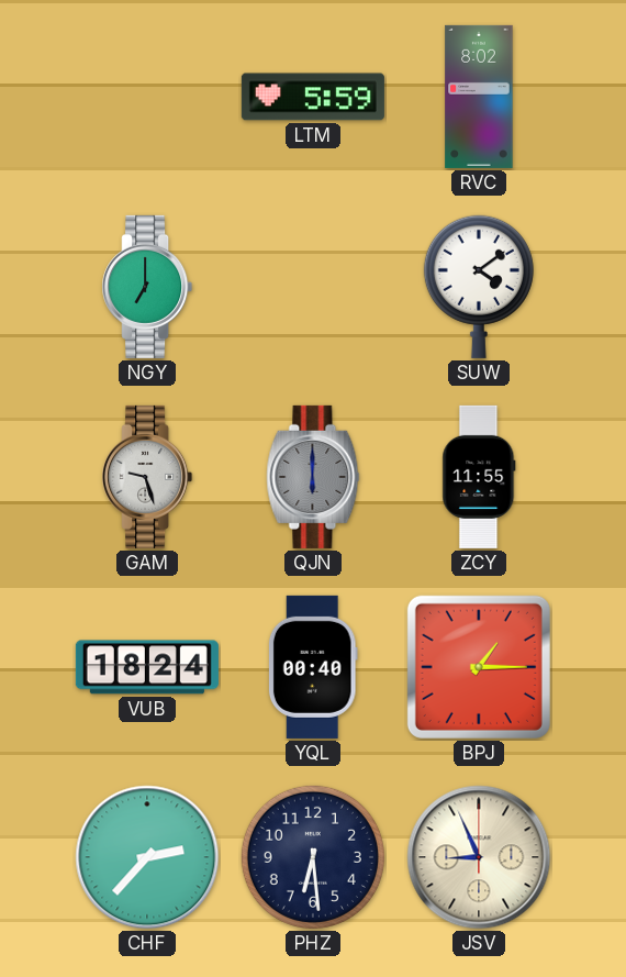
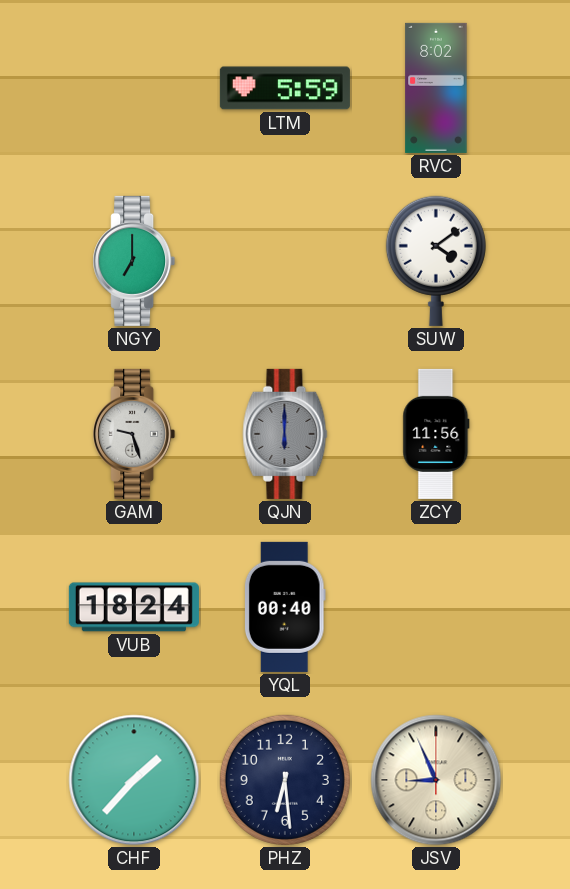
ZCY: 11:55 -> 11:56 (436, 434)
BPJ: 1:15 -> none (479, 667)
CHF: 2:37 -> 1:37 (134, 780)
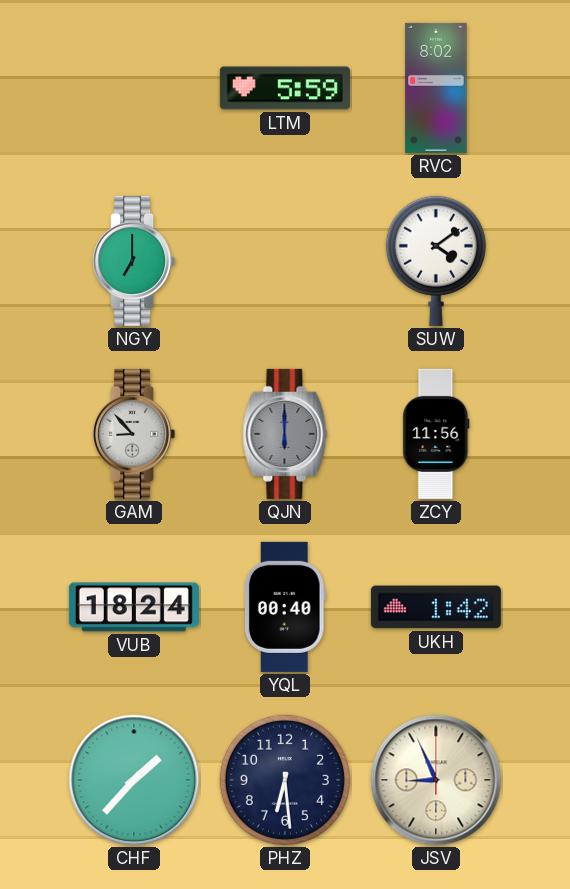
GAM: 9:27 -> 8:53 (134, 434)
UKH: none -> 1:42 (436, 607)
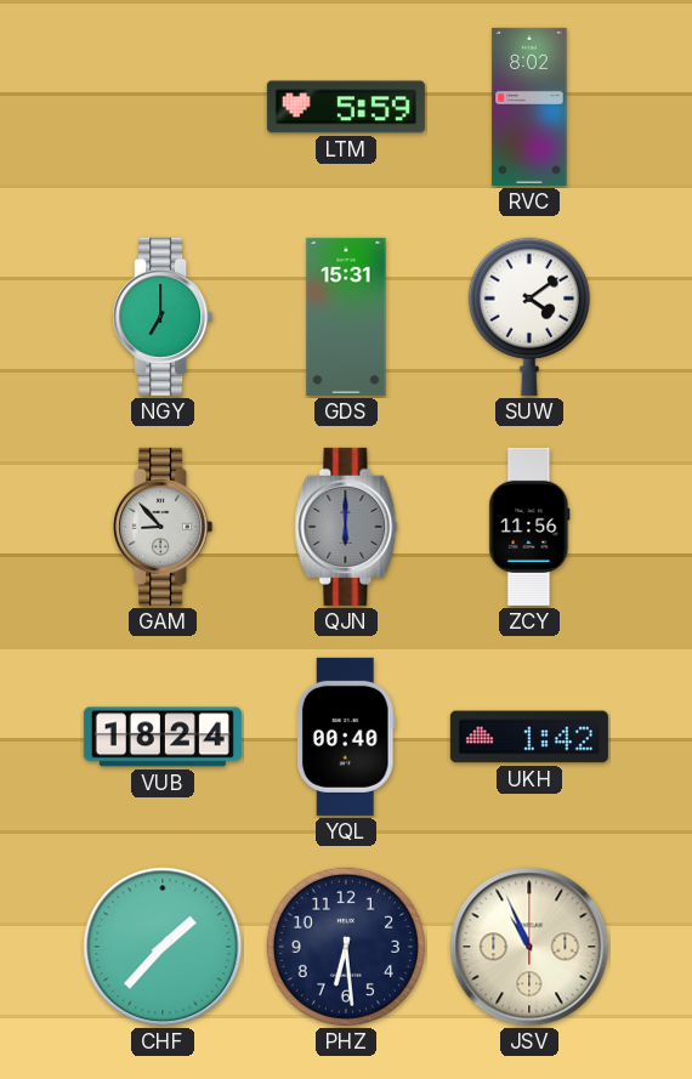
GDS: none -> 15:31 (346, 317)
JSV: 8:56 -> 10:56 (529, 947)
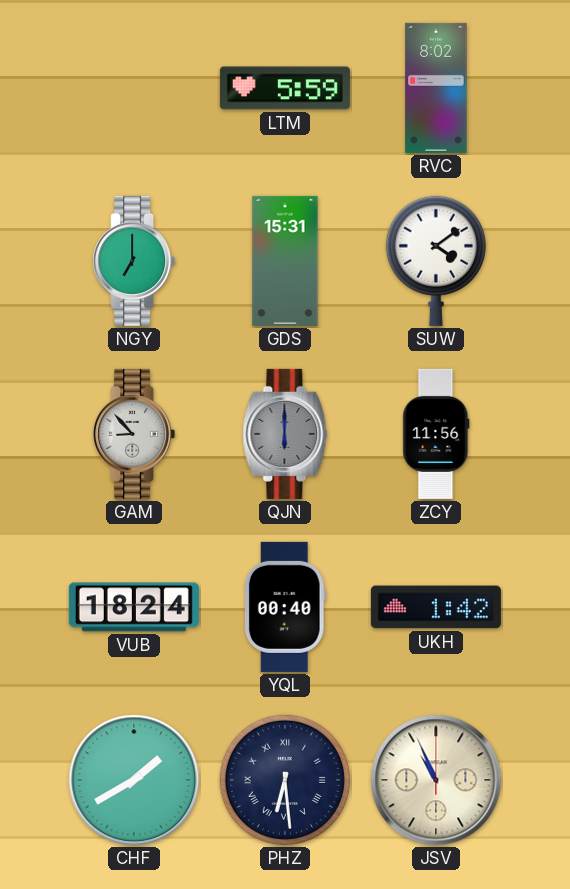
CHF: 1:37 -> 1:40 (134, 780)
PHZ numerals: Arabic -> Roman (285, 780)
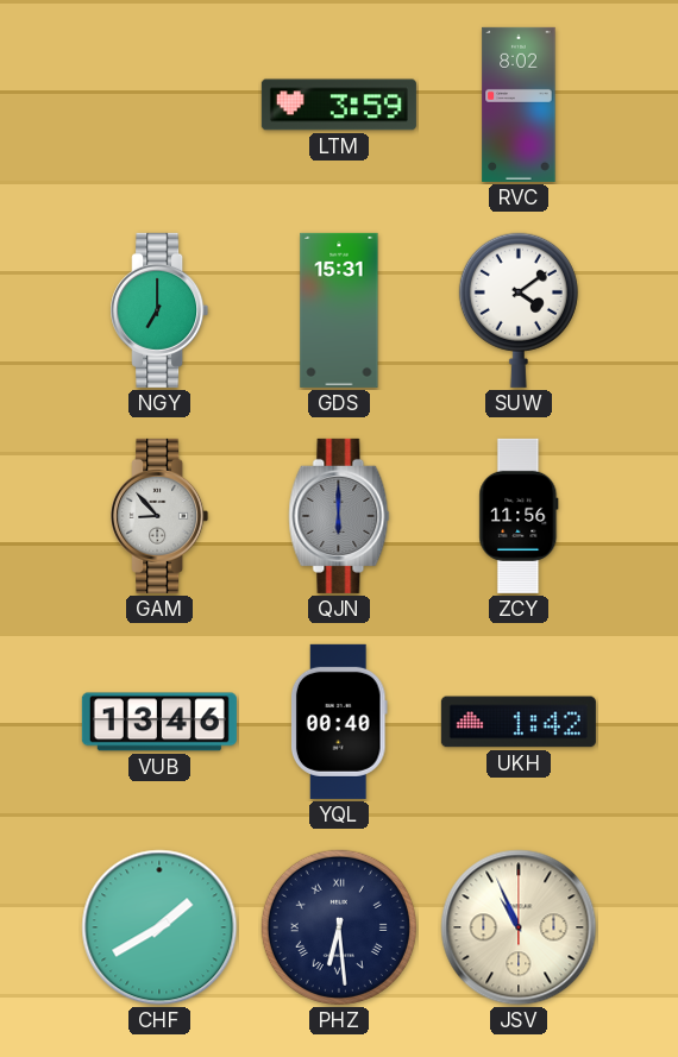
LTM: 5:59 -> 3:59 (339, 105)
VUB: 18:24 -> 13:46 (159, 722)
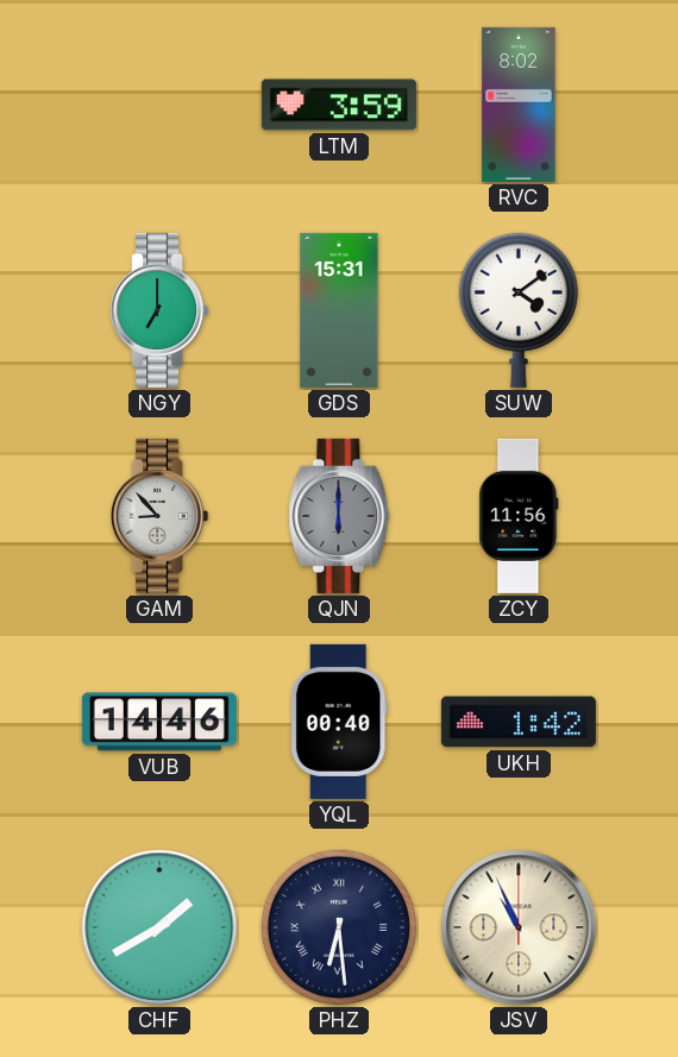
VUB: 13:46 -> 14:46 (159, 722)
